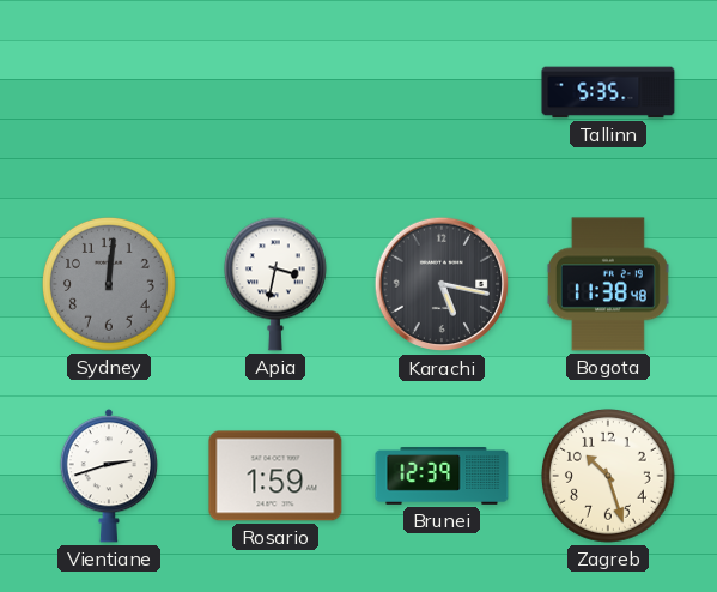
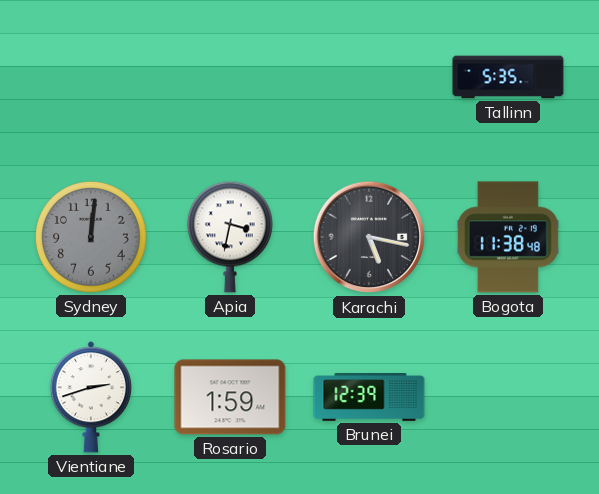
Zagreb: 10:27 -> none (609, 477)
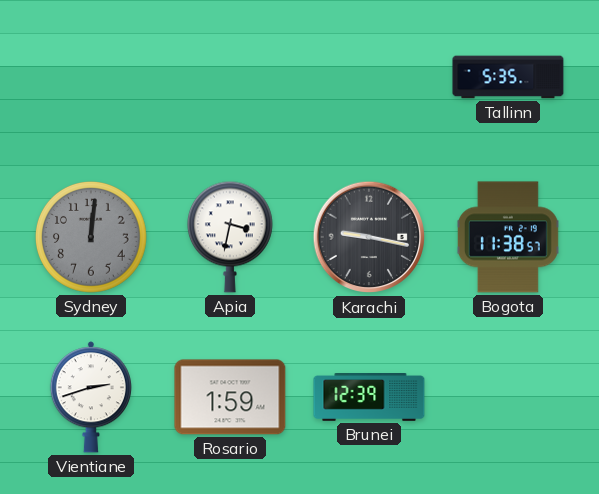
Karachi: 5:17 -> 9:17 (369, 237)
Bogota: 11:38:48 -> 11:38:57 (508, 237)
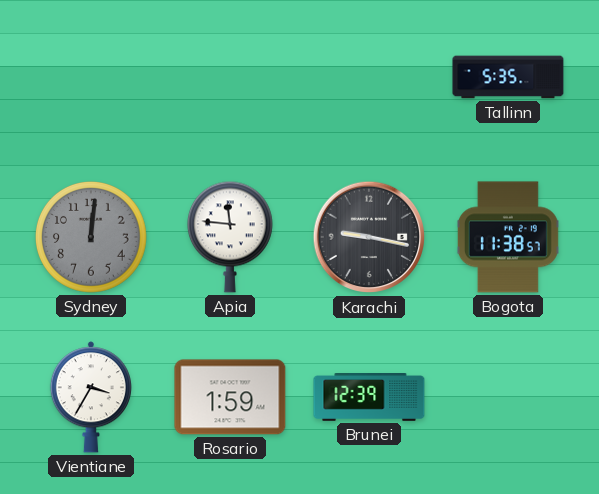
Apia: 3:32 -> 11:46 (230, 237)
Vientiane: 2:42 -> 3:35 (91, 397)
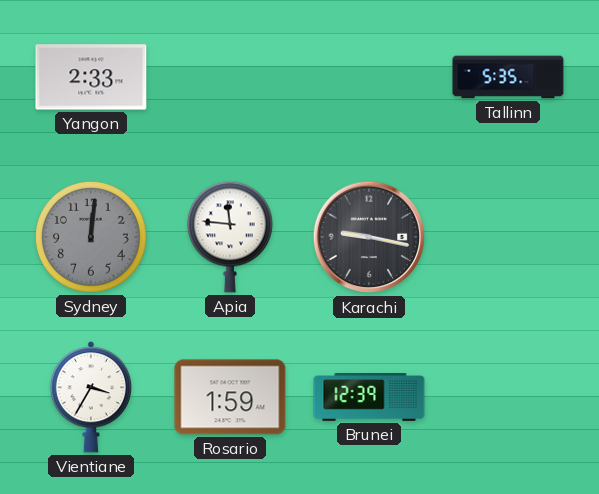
Yangon: none -> 2:33 (91, 77)
Bogota: 11:38 -> none (508, 237)
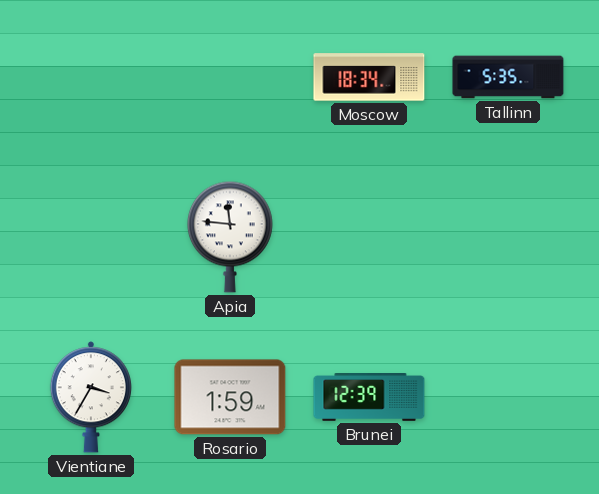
Yangon: 2:33 -> none (91, 77)
Moscow: none -> 18:34 (369, 77)
Sydney: 12:01 -> none (92, 238)
Karachi: 9:17 -> none (369, 237)
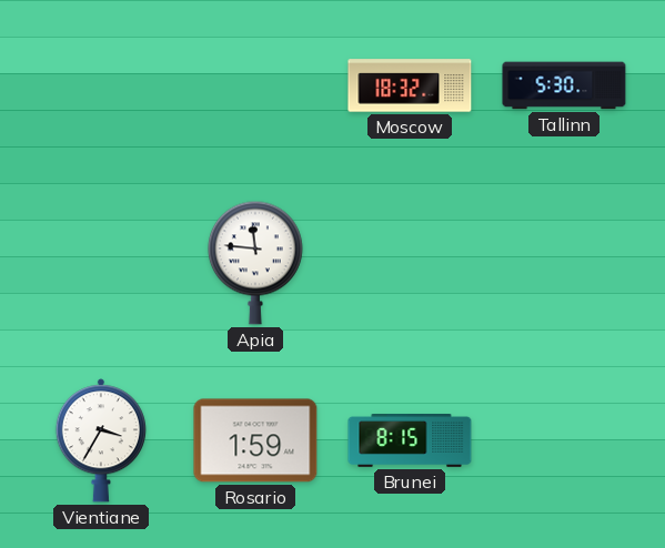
Moscow: 18:34 -> 18:32 (410, 85)
Tallinn: 5:35 -> 5:30 (564, 85)
Brunei: 12:39 -> 8:15 (410, 442)
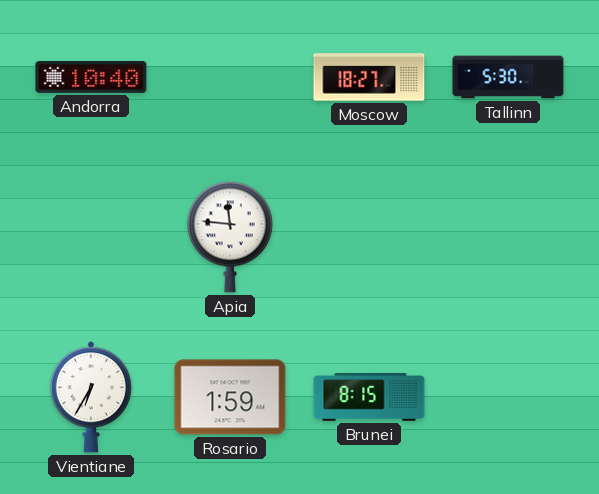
Andorra: none -> 10:40 (91, 77)
Moscow: 18:32 -> 18:27 (369, 77)
Vientiane: 3:35 -> 6:35 (91, 397)
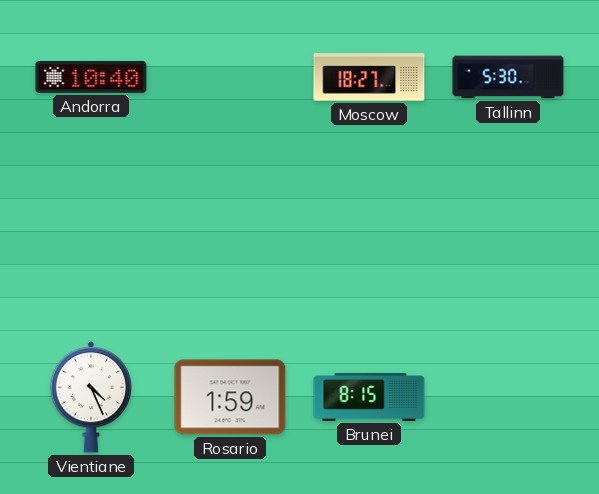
Apia: 11:46 -> none (230, 237)
Vientiane: 6:35 -> 4:26 (91, 397)
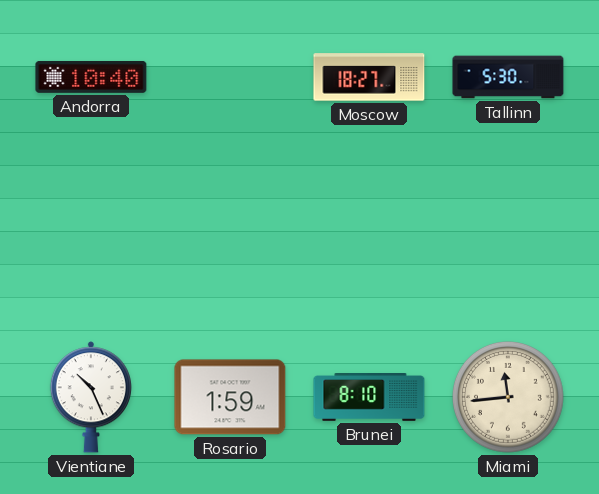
Vientiane: 4:26 -> 10:26 (91, 397)
Brunei: 8:15 -> 8:10 (369, 398)
Miami: none -> 11:44 (509, 398)
